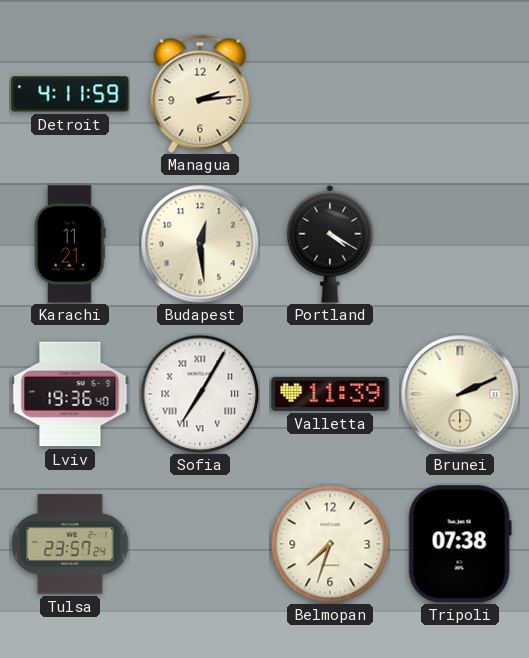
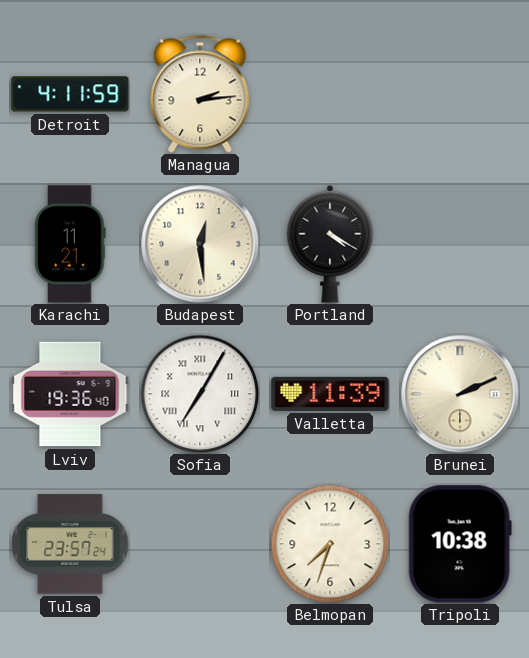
Tripoli: 07:38 -> 10:38 (460, 544)
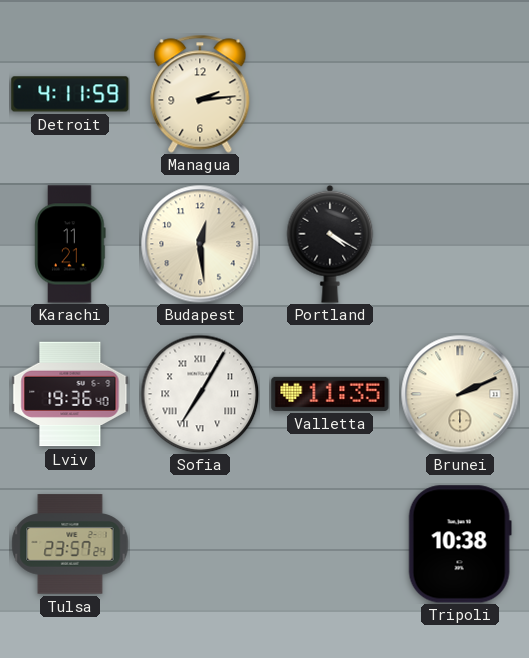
Valletta: 11:39 -> 11:35 (330, 394)
Belmopan: 7:33 -> none (330, 544)
